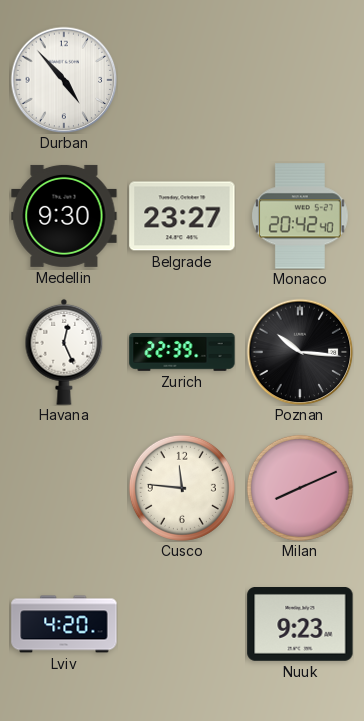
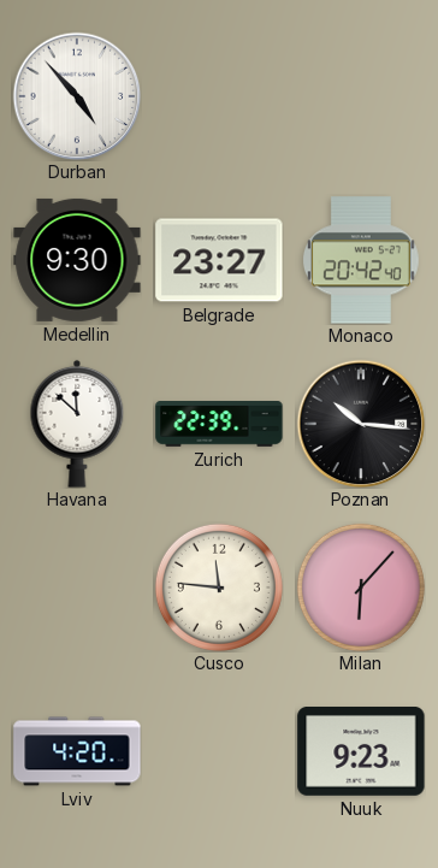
Havana: 12:26 -> 11:52 (77, 424)
Milan: 8:11 -> 6:07 (361, 587)
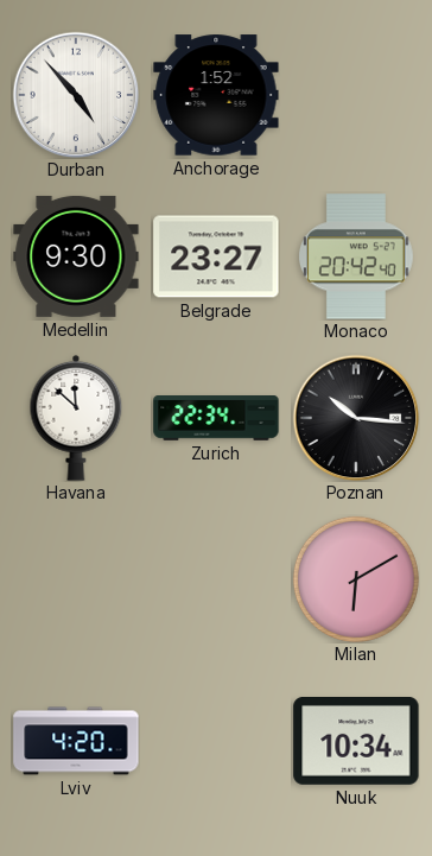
Anchorage: none -> 1:52 (216, 95)
Zurich: 22:39 -> 22:34 (216, 419)
Cusco: 11:46 -> none (219, 587)
Milan: 6:07 -> 6:10 (356, 579)
Nuuk: 9:23 -> 10:34 (356, 742)
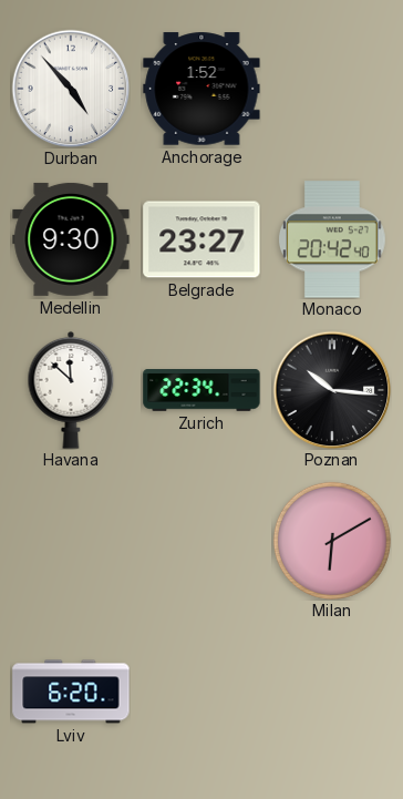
Lviv: 4:20 -> 6:20 (71, 692)
Nuuk: 10:34 -> none (356, 742)
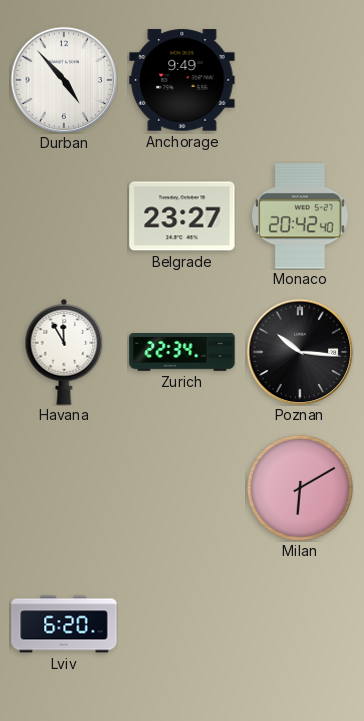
Anchorage: 1:52 -> 9:49 (182, 80)
Medellin: 9:30 -> none (71, 239)
Havana: 11:52 -> 11:55 (64, 352)
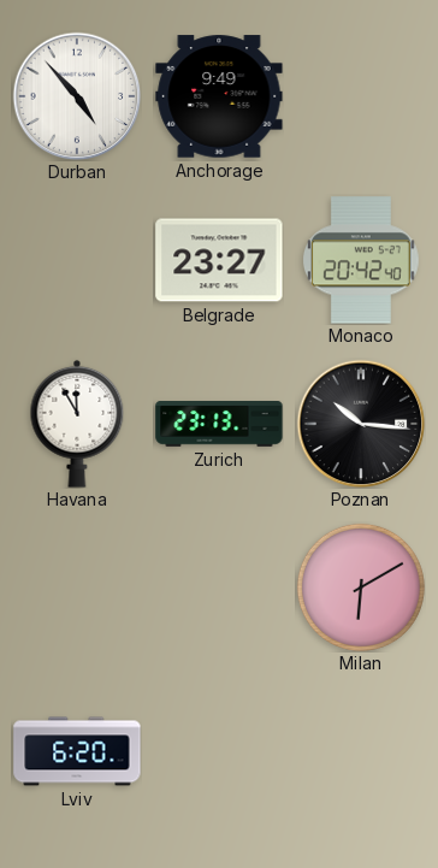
Zurich: 22:34 -> 23:13 (219, 425)
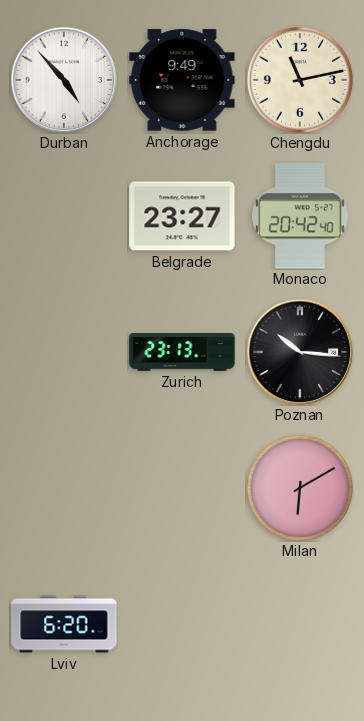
Chengdu: none -> 11:13 (300, 80)
Havana: 11:55 -> none (77, 424)
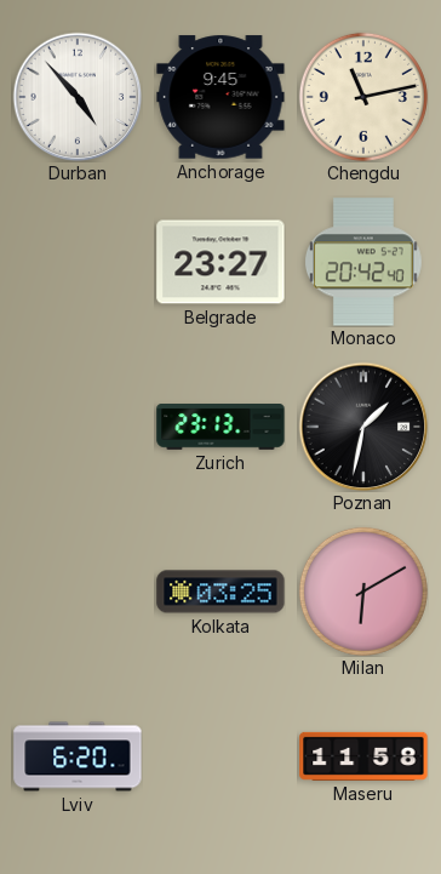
Anchorage: 9:49 -> 9:45 (220, 97)
Poznan: 10:16 -> 1:32 (363, 427)
Kolkata: none -> 03:25 (220, 592)
Maseru: none -> 11:58 (363, 756)
